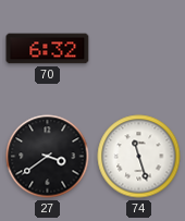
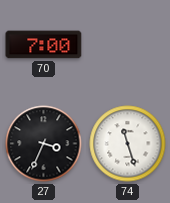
70: 6:32 -> 7:00 (44, 45)
27: 3:39 -> 3:34 (44, 144)
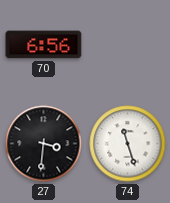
70: 7:00 -> 6:56 (44, 45)
27: 3:34 -> 3:31 (44, 144)
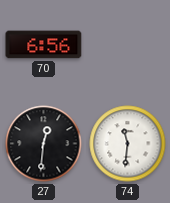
27: 3:31 -> 12:31 (44, 144)
74: 11:27 -> 11:31 (128, 144)
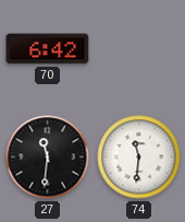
70: 6:56 -> 6:42 (48, 49)
27: 12:31 -> 11:31 (48, 157)
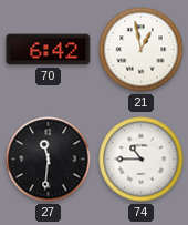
21: none -> 12:58 (142, 50)
74: 11:31 -> 10:45 (142, 160)
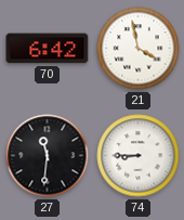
21: 12:58 -> 3:58 (139, 49)
74: 10:45 -> 8:45 (139, 156)
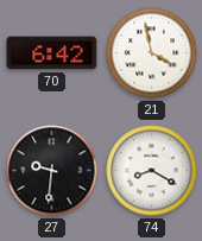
27: 11:31 -> 9:31 (52, 171)
74: 8:45 -> 8:20 (152, 171)
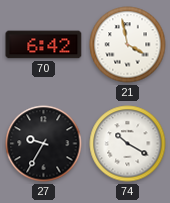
27: 9:31 -> 9:35 (44, 144)
74: 8:20 -> 10:20 (128, 144)
